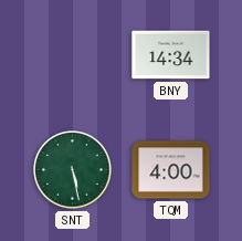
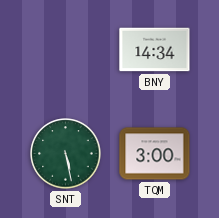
TQM: 4:00 -> 3:00 (155, 154)
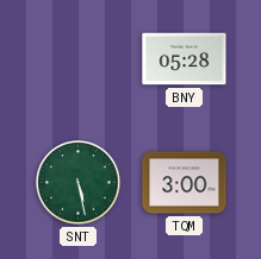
BNY: 14:34 -> 05:28 (185, 59)
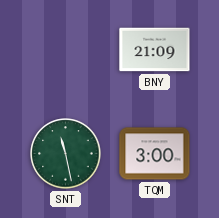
BNY: 05:28 -> 21:09 (155, 50)
SNT: 5:28 -> 11:28 (66, 154)
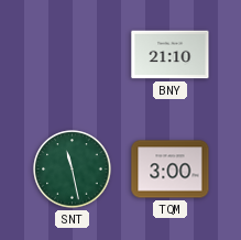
BNY: 21:09 -> 21:10 (171, 55)
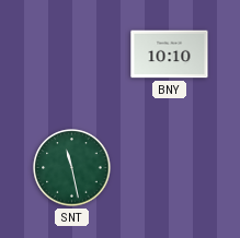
BNY: 21:10 -> 10:10 (170, 55)
TQM: 3:00 -> none (171, 170)
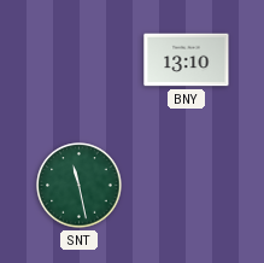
BNY: 10:10 -> 13:10 (187, 60)
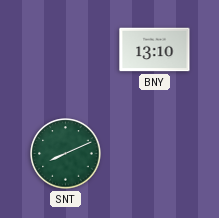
SNT: 11:28 -> 8:11 (66, 154)
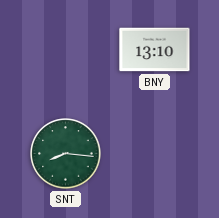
SNT: 8:11 -> 8:16 (66, 154)
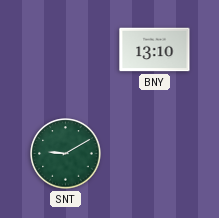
SNT: 8:16 -> 9:10 (66, 154)
